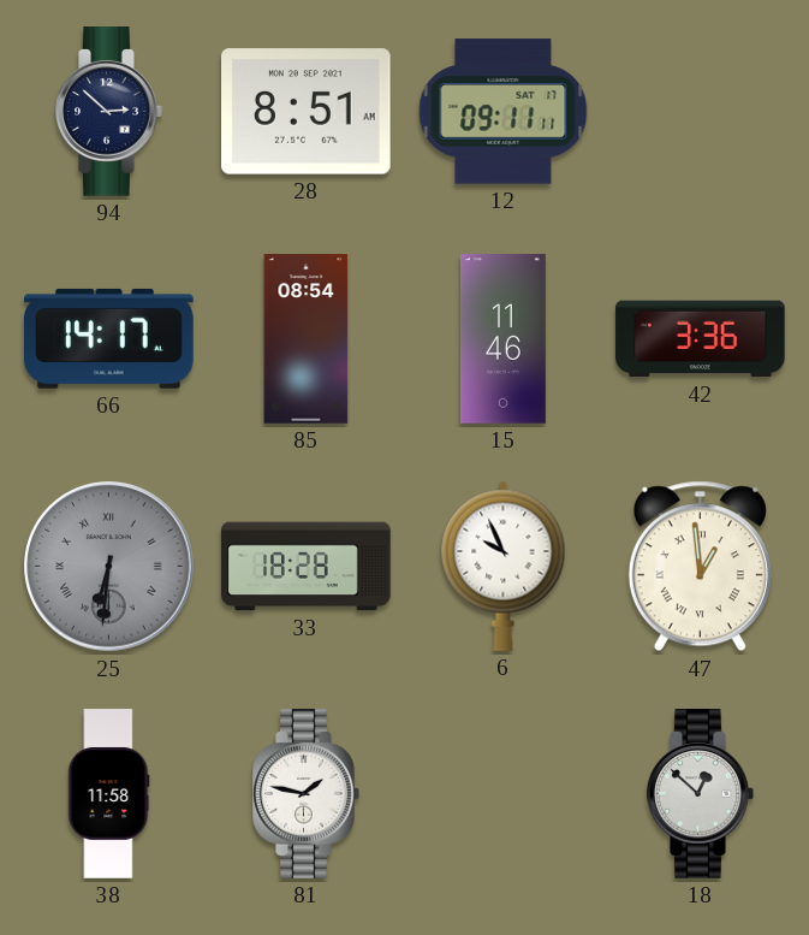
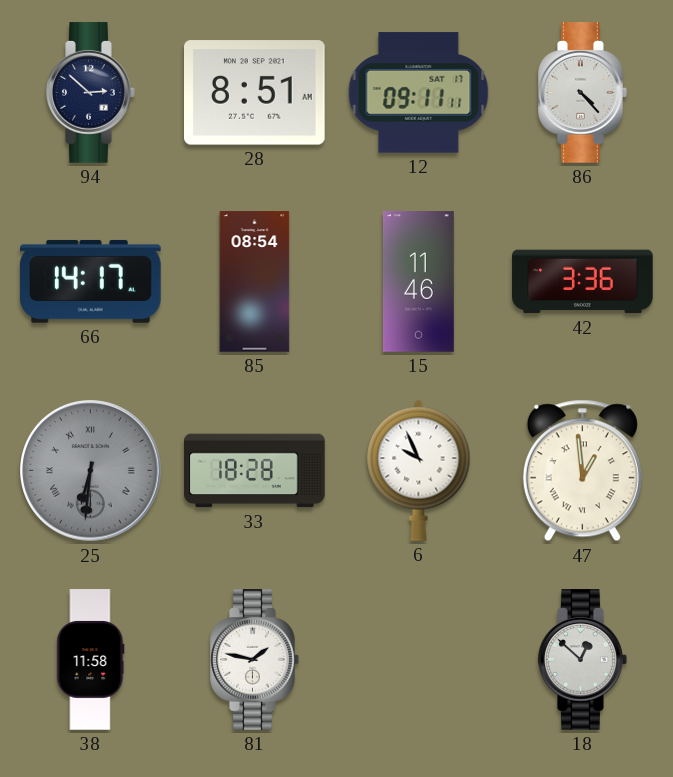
86: none -> 4:23 (583, 93)
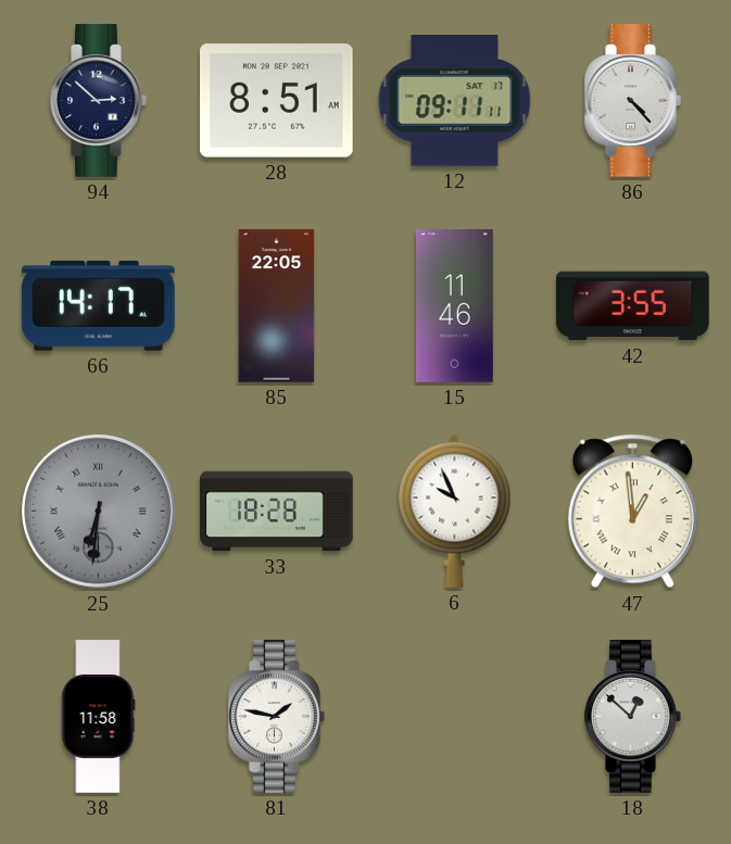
85: 08:54 -> 22:05 (277, 306)
42: 3:36 -> 3:55 (633, 306)
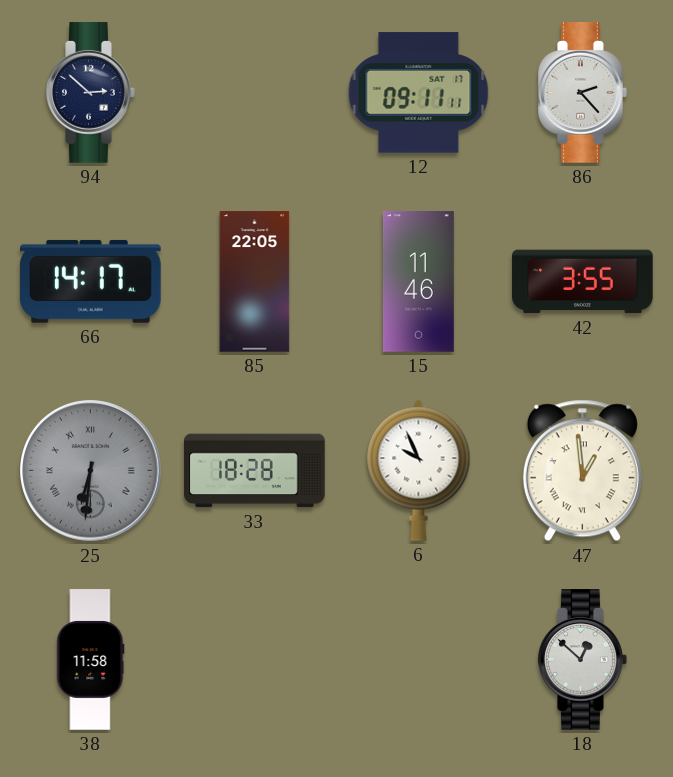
28: 8:51 -> none (277, 101)
86: 4:23 -> 2:23 (583, 93)
81: 1:47 -> none (277, 717)
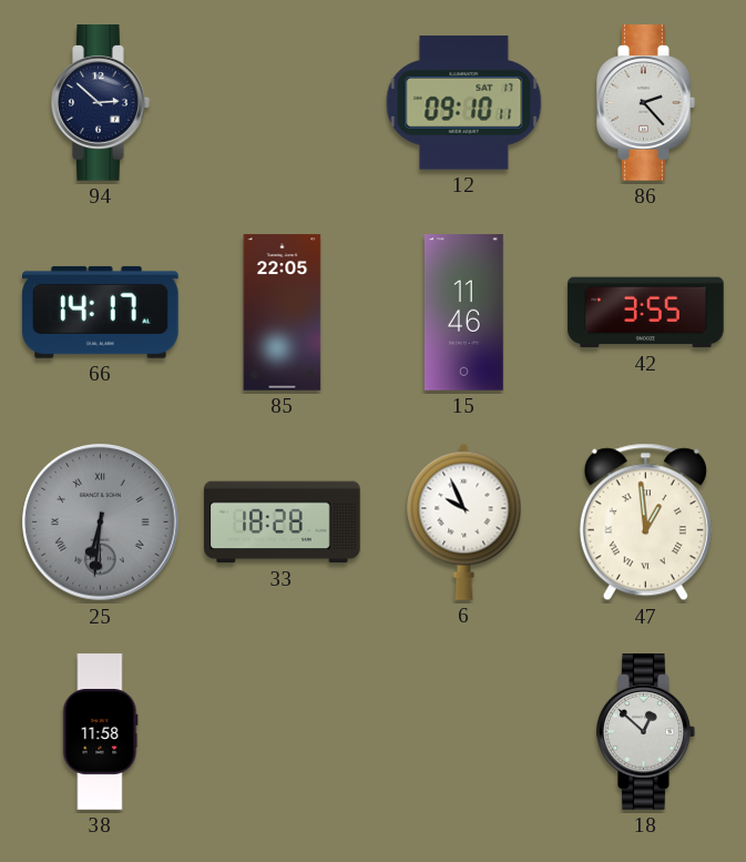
12: 09:11 -> 09:10 (464, 103)
